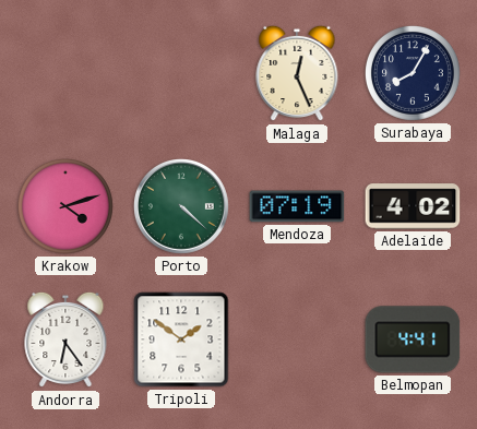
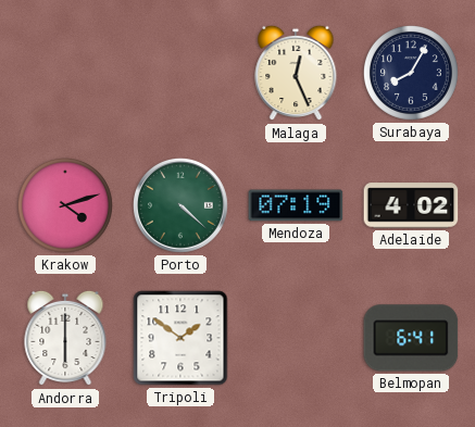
Andorra: 6:24 -> 6:00 (65, 338)
Belmopan: 4:41 -> 6:41 (411, 338)
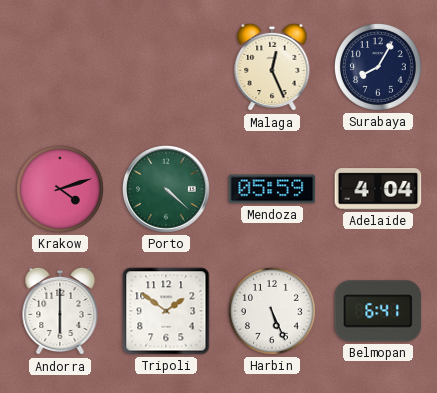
Mendoza: 07:19 -> 05:59 (272, 189)
Adelaide: 4:02 -> 4:04 (378, 189)
Harbin: none -> 5:26 (272, 311)
